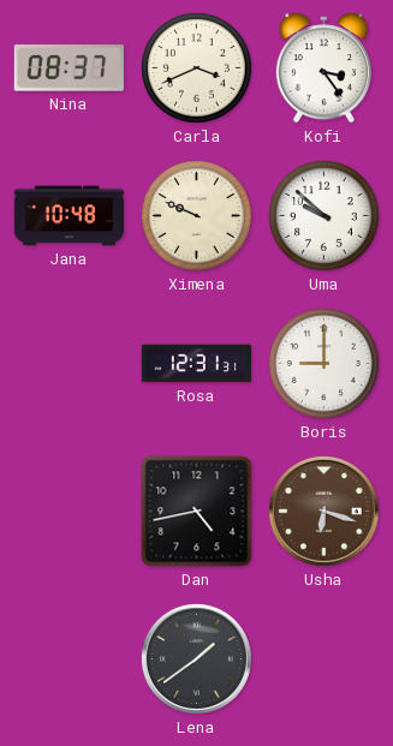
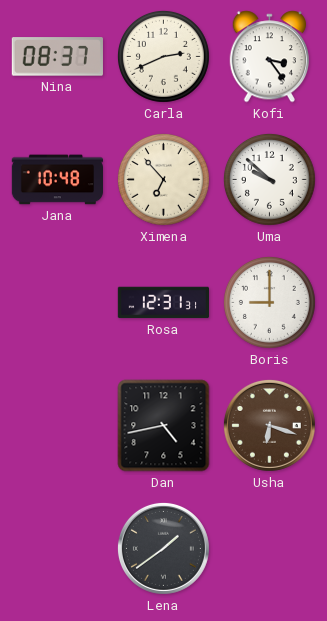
Carla: 3:41 -> 2:41 (163, 56)
Ximena: 9:49 -> 6:53 (163, 179)
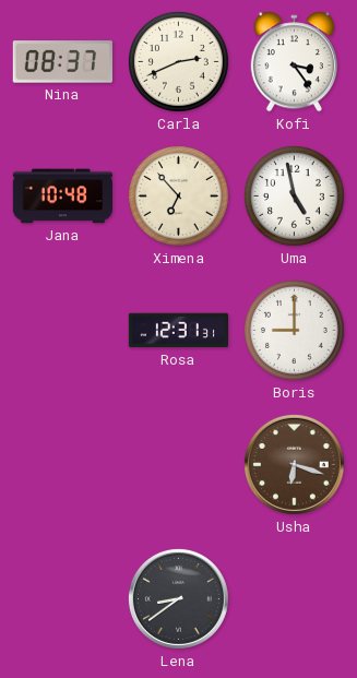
Uma: 9:52 -> 4:58 (294, 195)
Dan: 4:43 -> none (164, 426)
Lena: 1:39 -> 8:39 (178, 598)
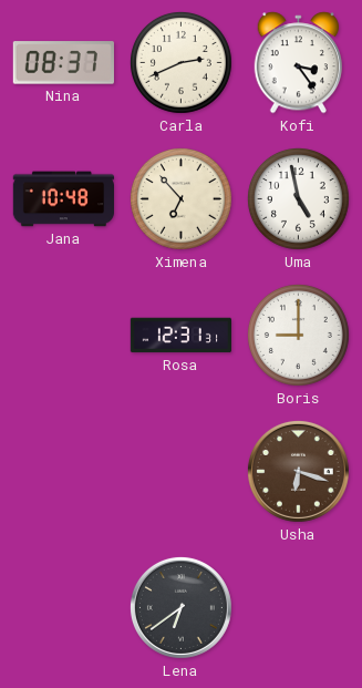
Lena: 8:39 -> 6:39 (180, 607)
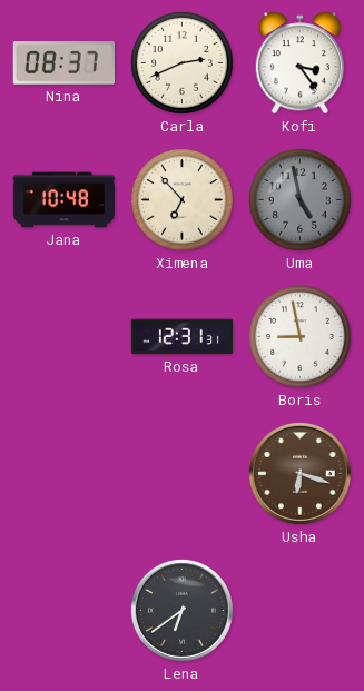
Uma dial: white -> grey (299, 199)
Boris: 9:00 -> 8:58 (299, 336)
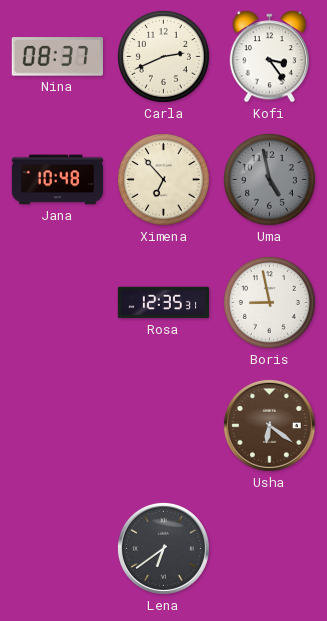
Rosa: 12:31 -> 12:35 (163, 303)
Usha: 6:18 -> 6:21 (269, 425)
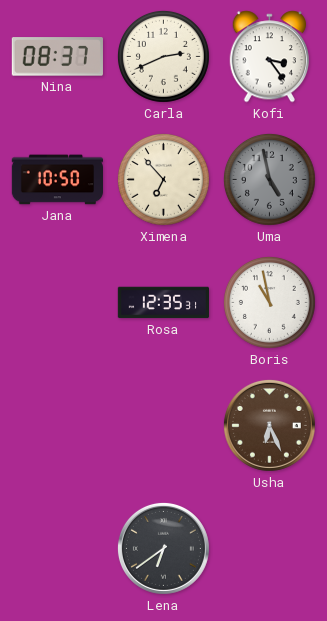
Jana: 10:48 -> 10:50 (57, 180)
Boris: 8:58 -> 10:58 (269, 302)
Usha: 6:21 -> 6:26 (269, 425)
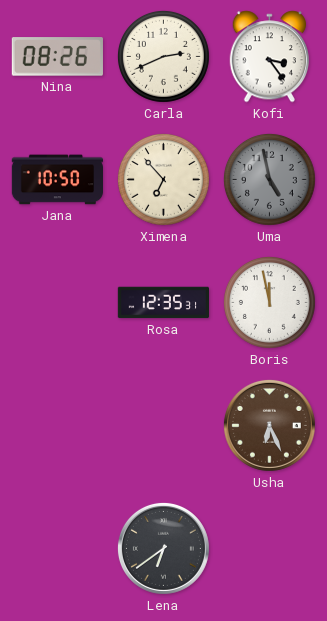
Nina: 08:37 -> 08:26 (57, 57)
Boris: 10:58 -> 11:58 (269, 302)
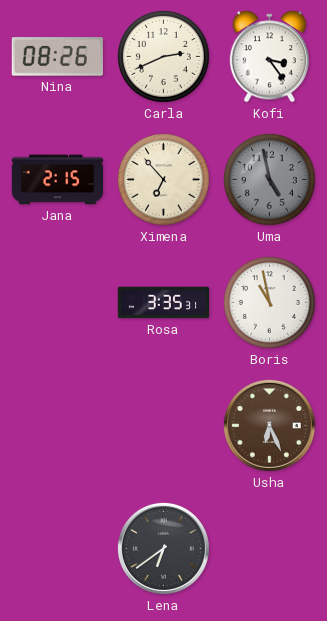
Jana: 10:50 -> 2:15 (57, 180)
Rosa: 12:35 -> 3:35 (163, 303)
Boris: 11:58 -> 10:58 (269, 302)
